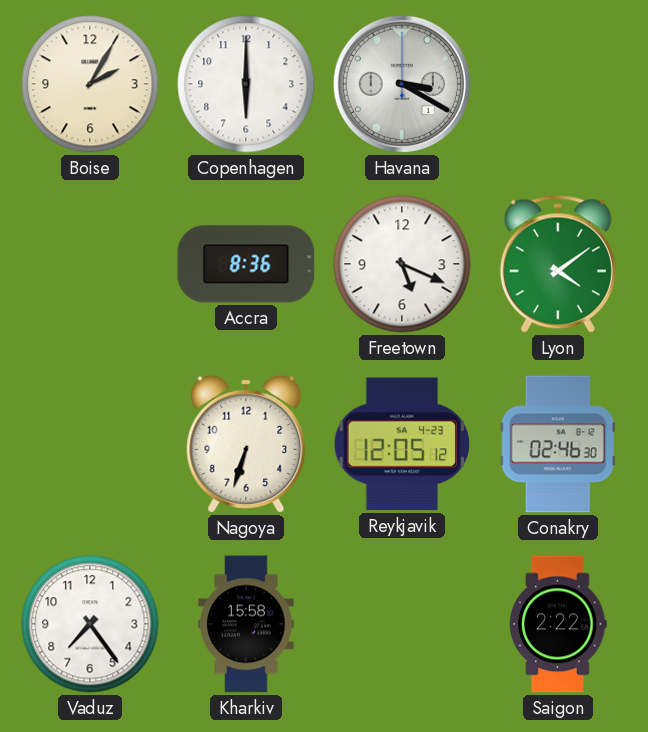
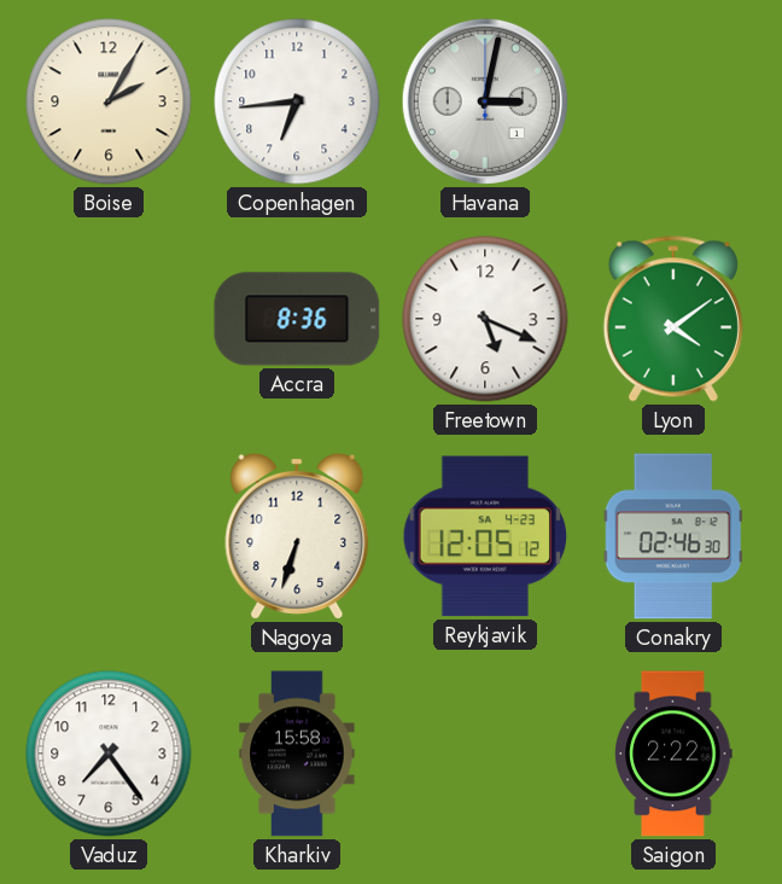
Copenhagen: 6:00 -> 6:44 (297, 101)
Havana: 3:20 -> 3:02 (485, 101)
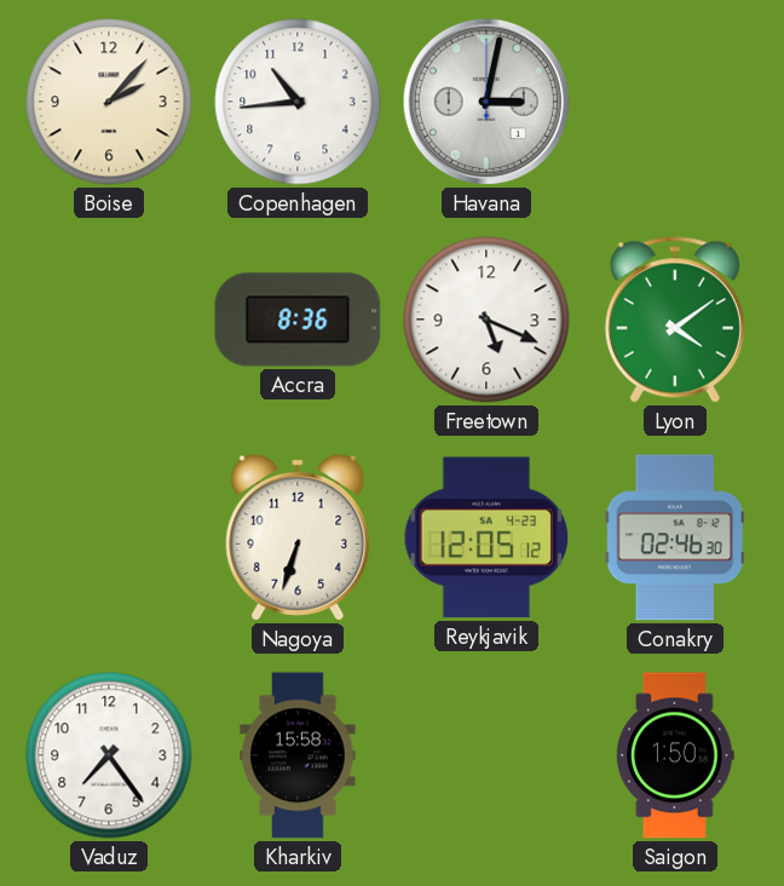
Boise: 2:05 -> 2:07 (109, 102)
Copenhagen: 6:44 -> 10:44 (298, 102)
Saigon: 2:22 -> 1:50 (675, 755)
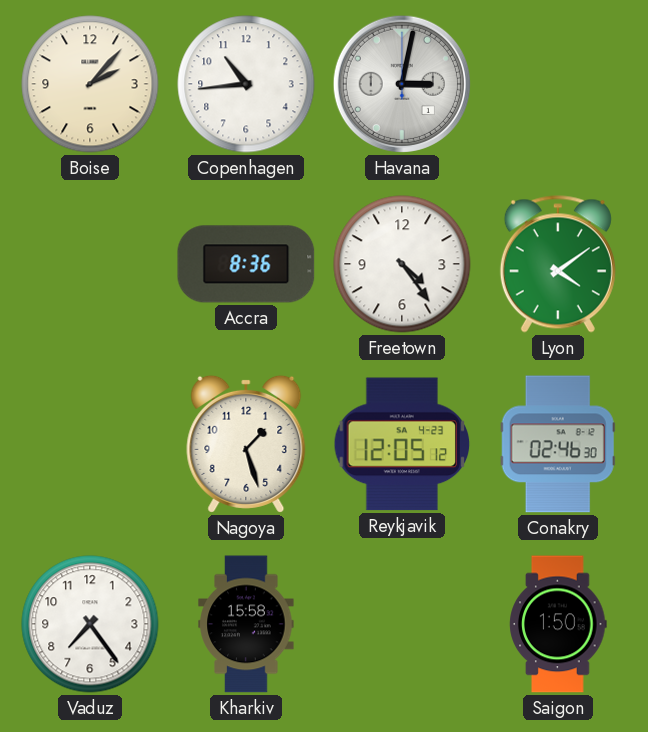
Freetown: 5:19 -> 4:24 (402, 264)
Nagoya: 6:33 -> 1:27 (246, 444)
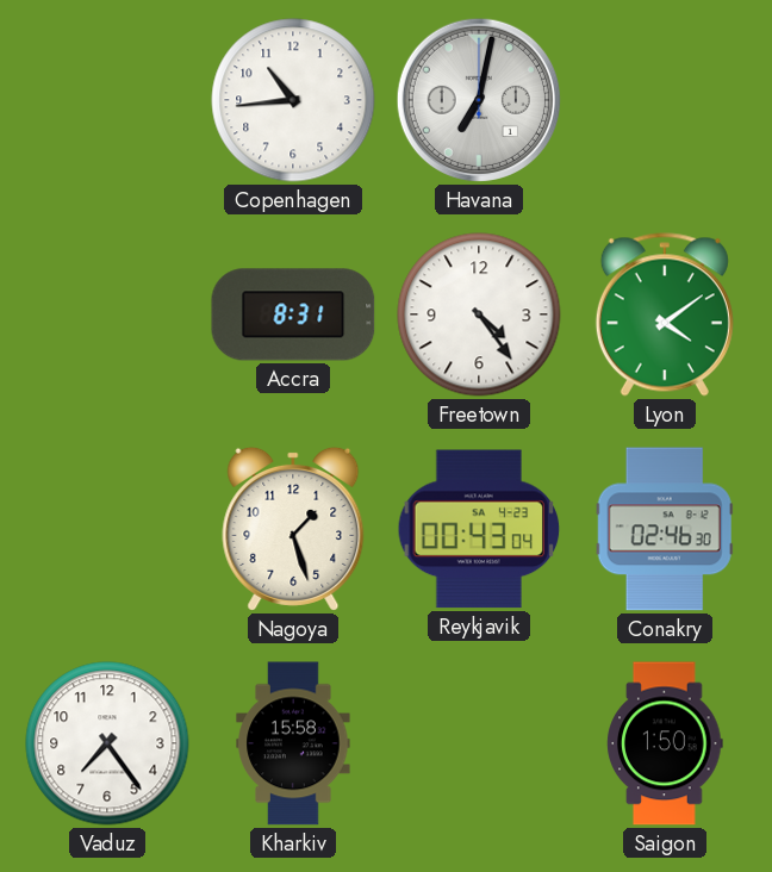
Boise: 2:07 -> none (90, 84)
Havana: 3:02 -> 7:02 (479, 100)
Accra: 8:36 -> 8:31 (293, 314)
Reykjavik: 12:05 -> 00:43 (479, 529)
